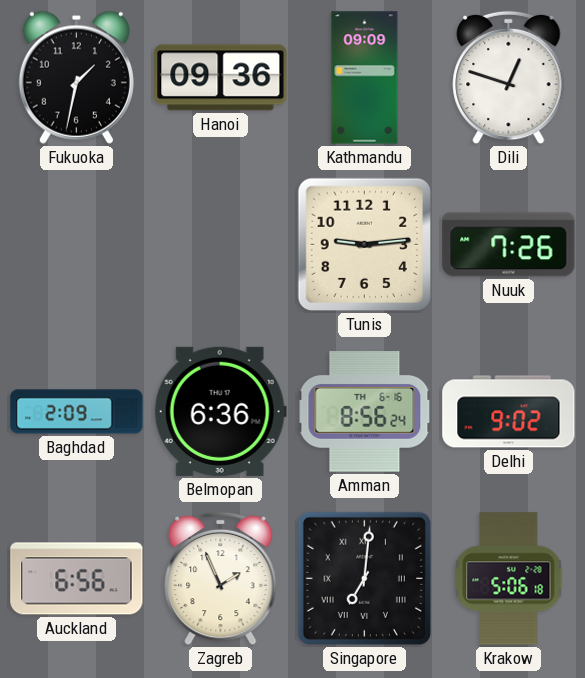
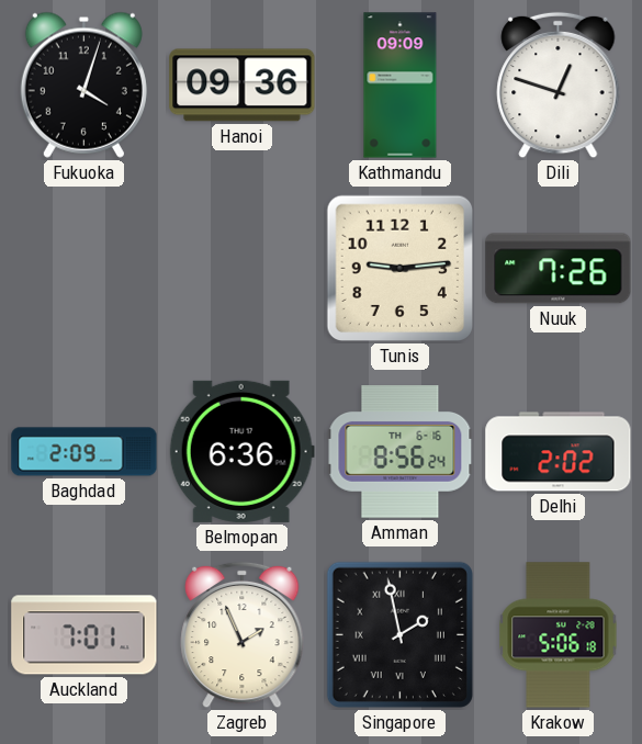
Fukuoka: 1:32 -> 4:03 (83, 84)
Delhi: 9:02 -> 2:02 (559, 452)
Auckland: 6:56 -> 7:01 (85, 635)
Singapore: 7:01 -> 1:58 (399, 634)
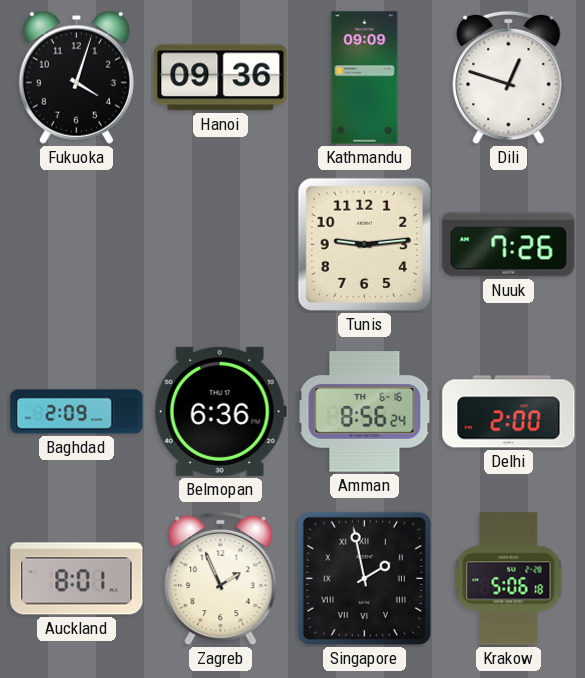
Delhi: 2:02 -> 2:00 (509, 412)
Auckland: 7:01 -> 8:01 (77, 579)
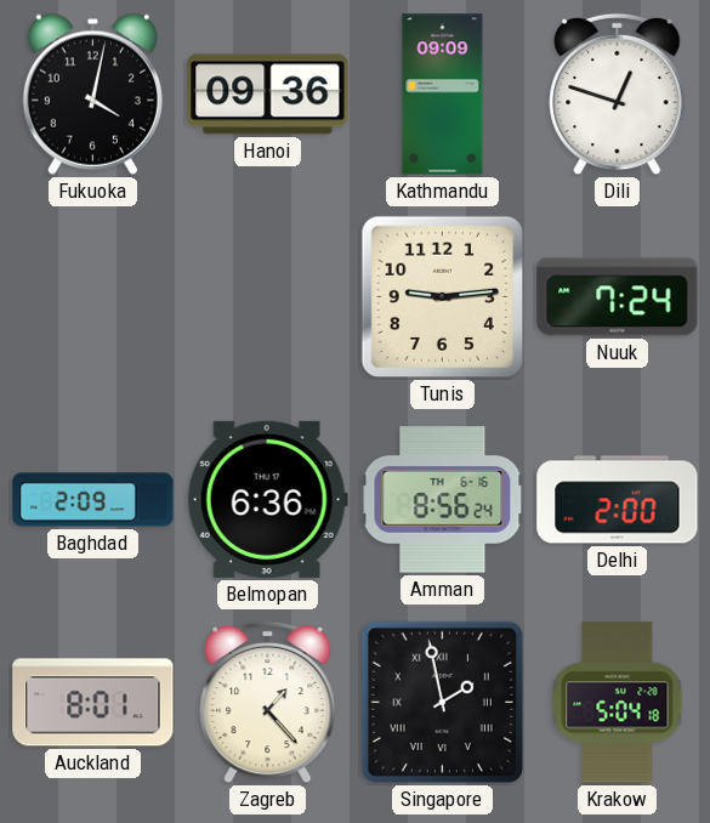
Fukuoka: 4:03 -> 4:02 (92, 93)
Nuuk: 7:26 -> 7:24 (618, 297)
Zagreb: 1:56 -> 1:23 (268, 703)
Krakow: 5:06 -> 5:04 (618, 703)
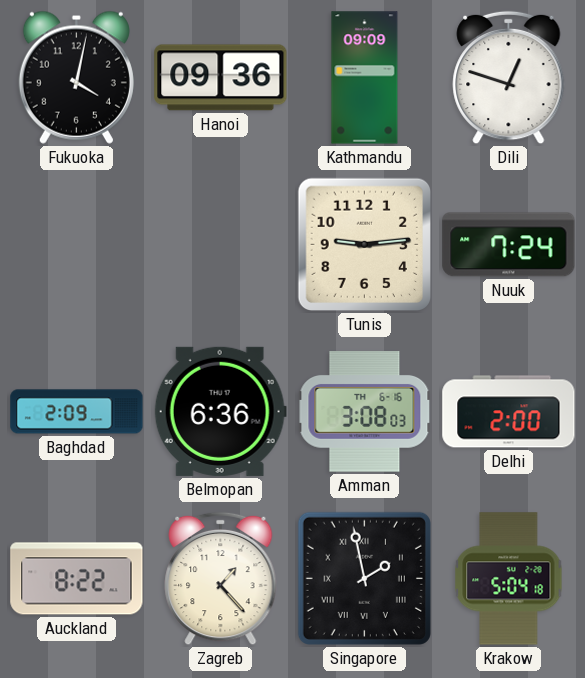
Amman: 8:56 -> 3:08 (365, 412)
Auckland: 8:01 -> 8:22 (77, 579)
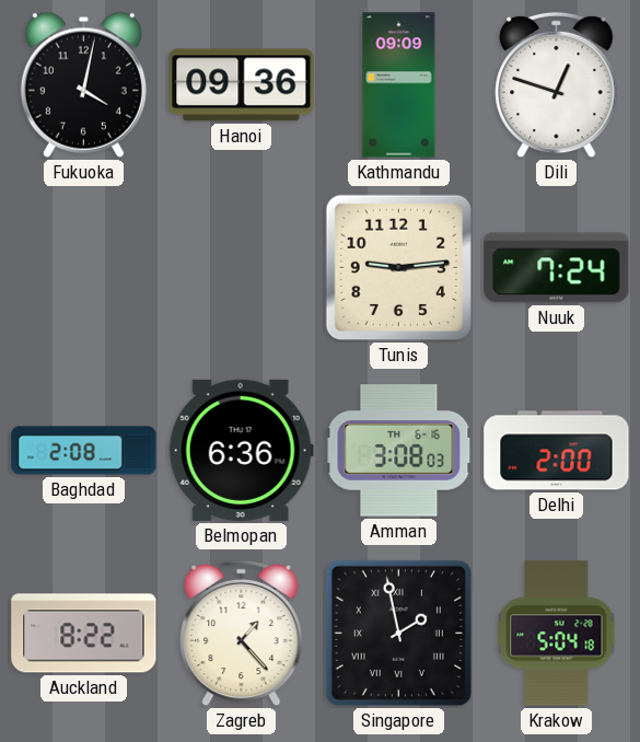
Baghdad: 2:09 -> 2:08 (84, 451)
